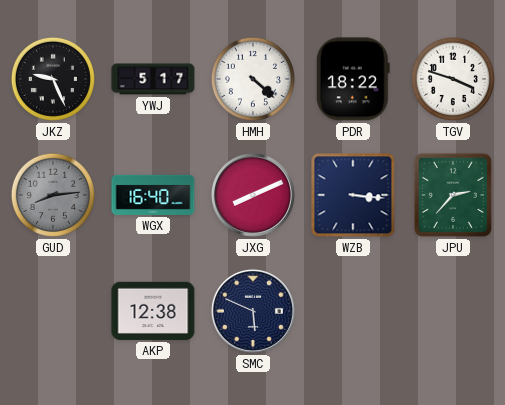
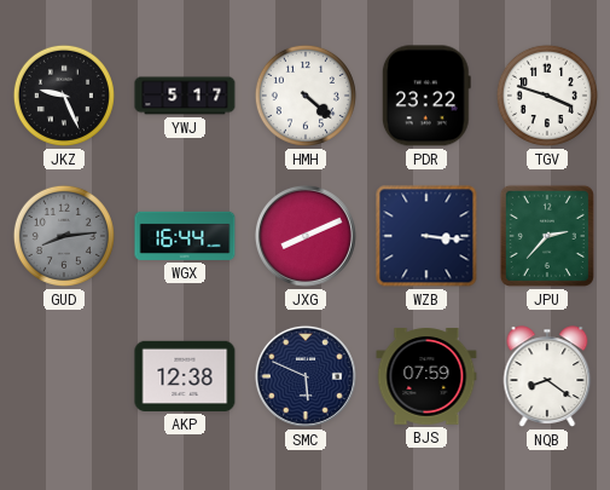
PDR: 18:22 -> 23:22 (426, 96)
WGX: 16:40 -> 16:44 (185, 236)
BJS: none -> 07:59 (426, 376)
NQB: none -> 8:21 (547, 376)
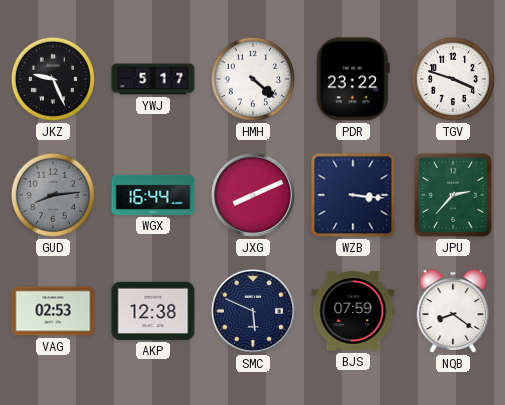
VAG: none -> 02:53 (53, 311)
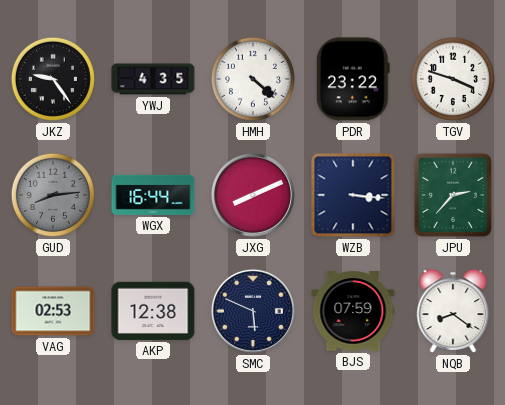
JKZ: 9:26 -> 9:24 (53, 79)
YWJ: 5:17 -> 4:35 (153, 79)
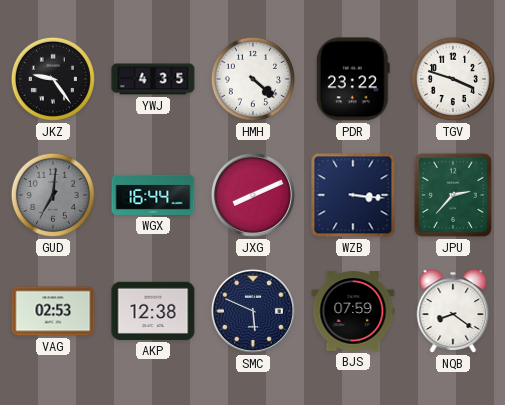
GUD: 8:14 -> 7:01 (53, 195)
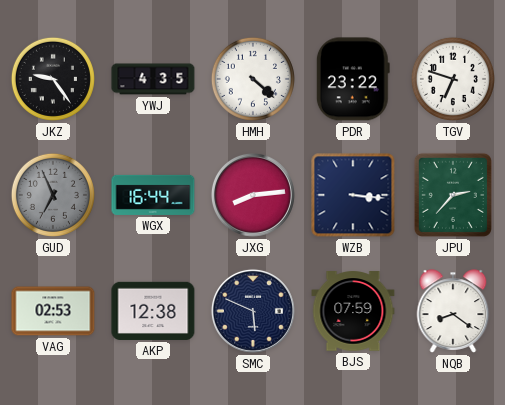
TGV: 3:48 -> 6:48 (453, 79)
GUD: 7:01 -> 6:56 (53, 195)
JXG: 8:11 -> 8:14 (253, 195)
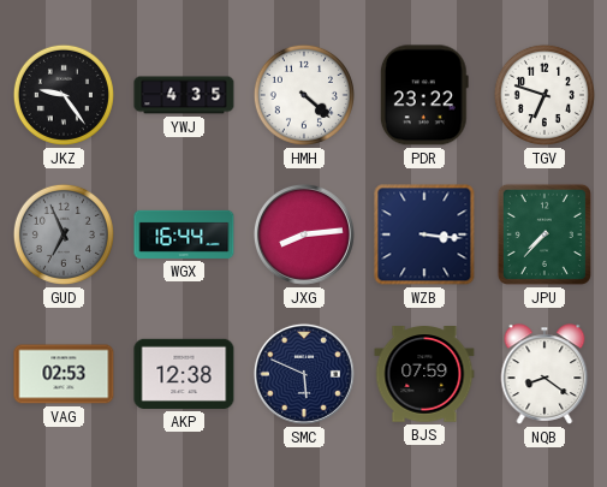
JPU: 2:37 -> 7:37 (544, 234)
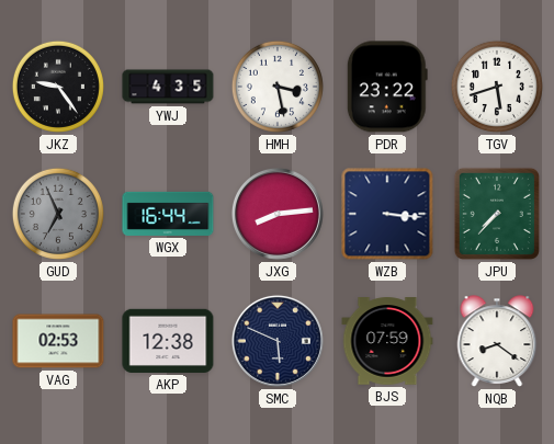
HMH: 4:22 -> 3:28 (278, 87)
TGV: 6:48 -> 5:42 (497, 87)
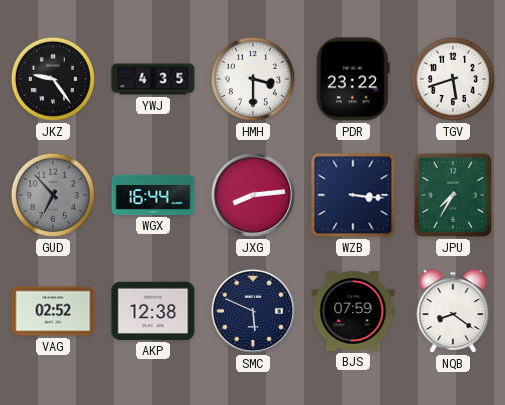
HMH: 3:28 -> 3:30 (253, 79)
GUD: 6:56 -> 6:53 (53, 195)
JPU: 7:37 -> 7:35 (453, 195)
VAG: 02:53 -> 02:52 (53, 311)
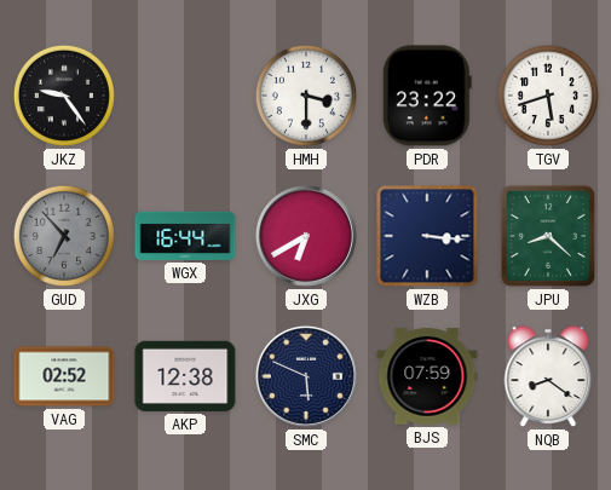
YWJ: 4:35 -> none (153, 79)
JXG: 8:14 -> 6:40 (306, 236)
JPU: 7:35 -> 8:22 (548, 236)
